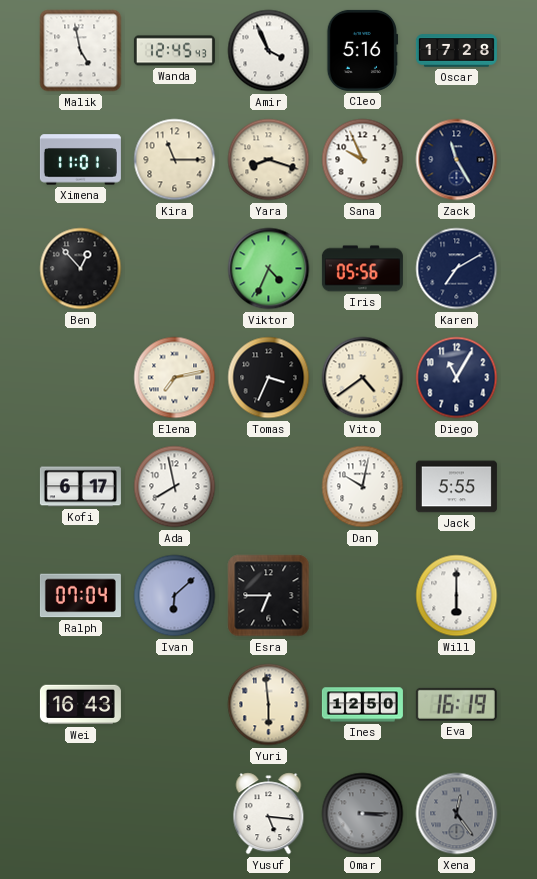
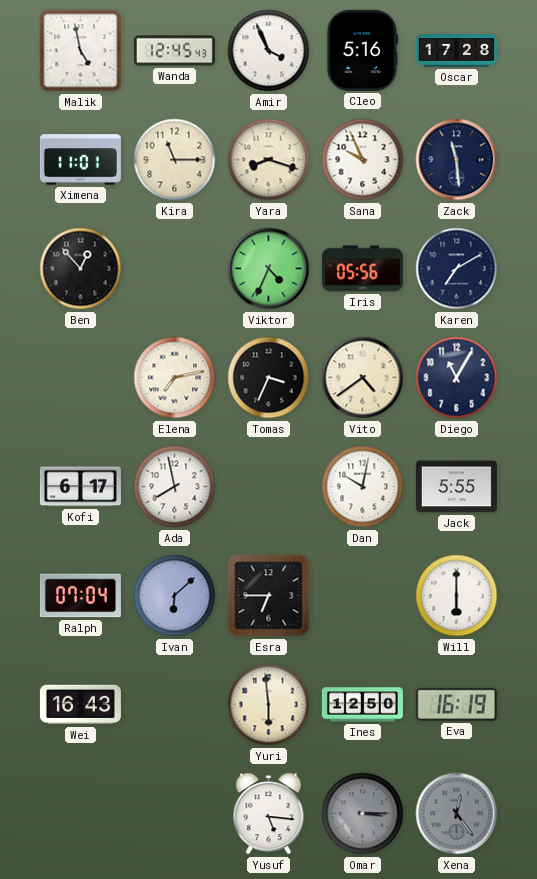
Zack: 11:25 -> 11:29 (457, 160)
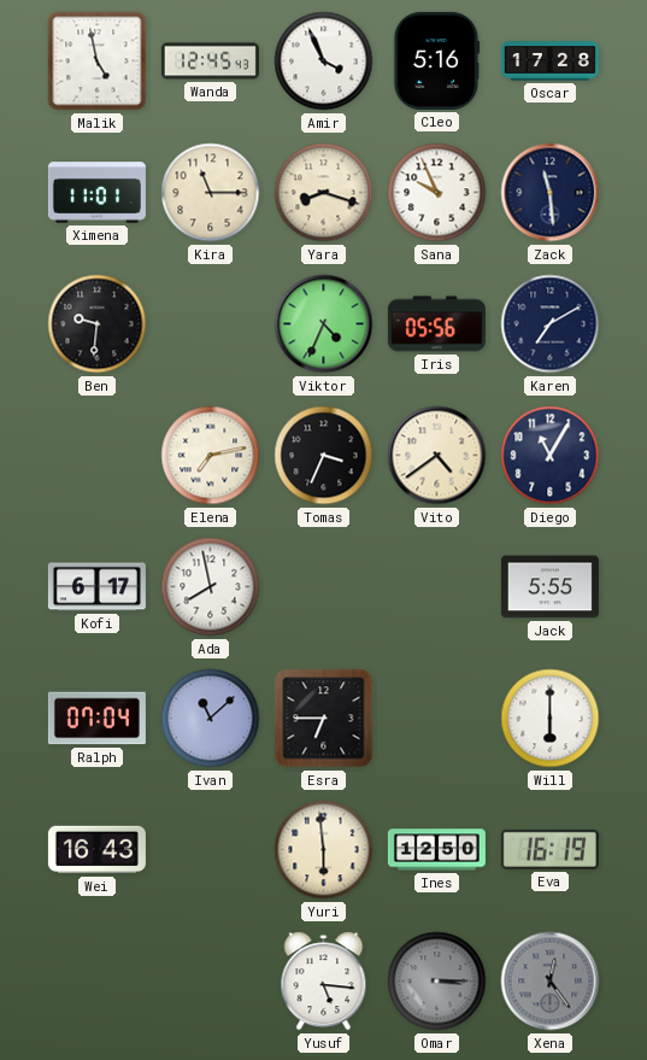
Ben: 12:53 -> 9:31 (98, 324)
Dan: 10:02 -> none (363, 487)
Ivan: 6:08 -> 11:08 (211, 719)
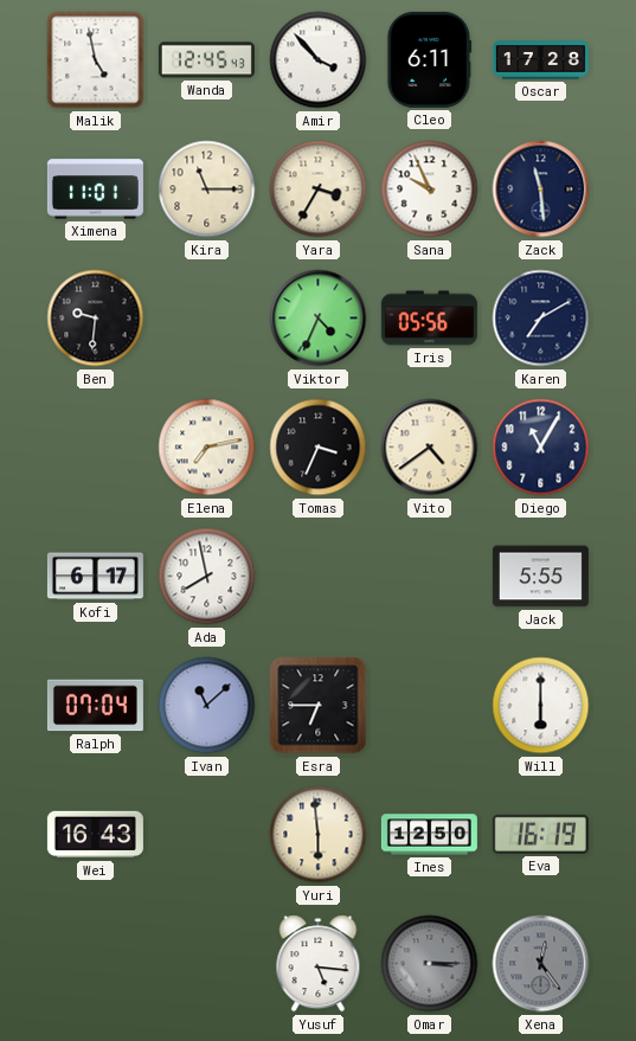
Amir: 3:56 -> 3:53 (319, 60)
Cleo: 5:16 -> 6:11 (429, 59)
Yara: 8:18 -> 3:35 (319, 189)
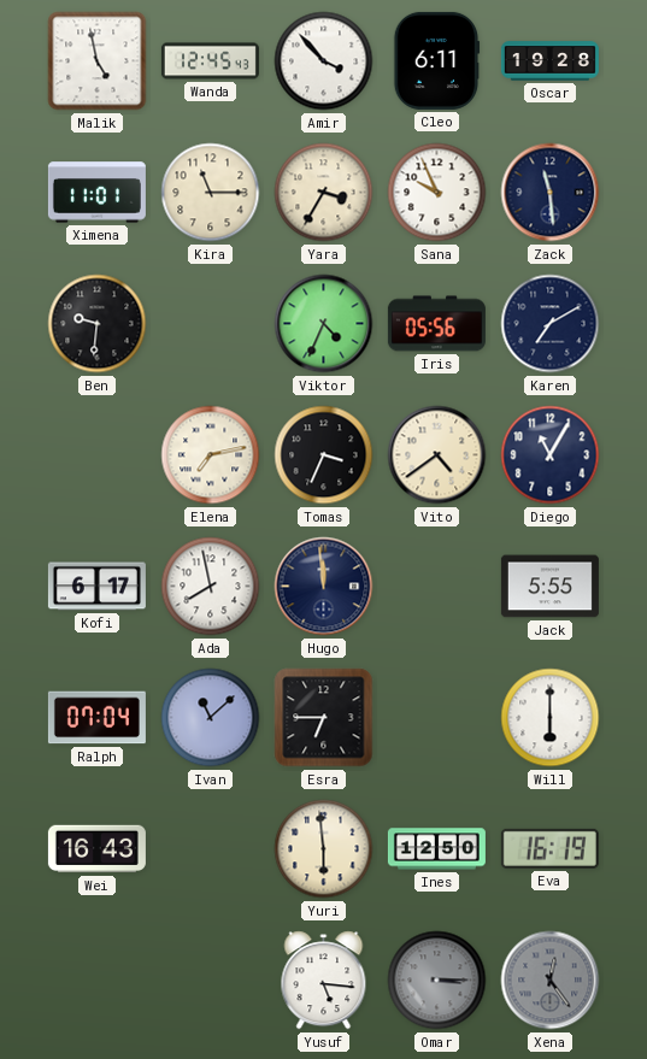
Oscar: 17:28 -> 19:28 (549, 61)
Hugo: none -> 11:59 (324, 587)
